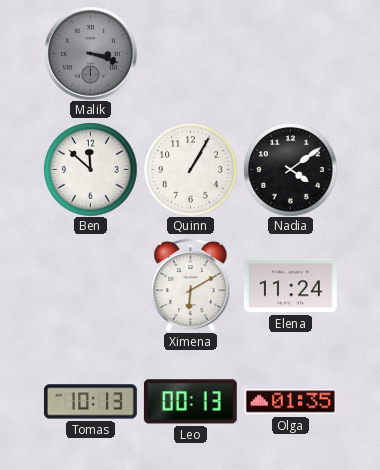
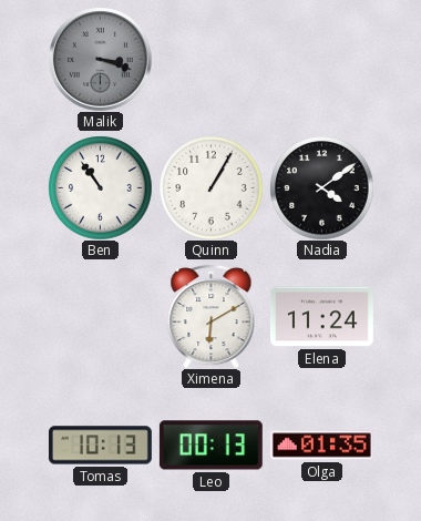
Ben: 11:52 -> 10:54 (100, 187)
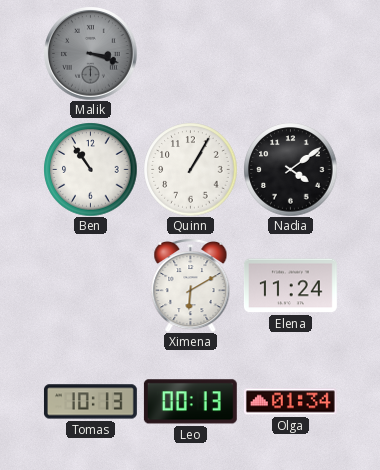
Olga: 01:35 -> 01:34 (290, 402)
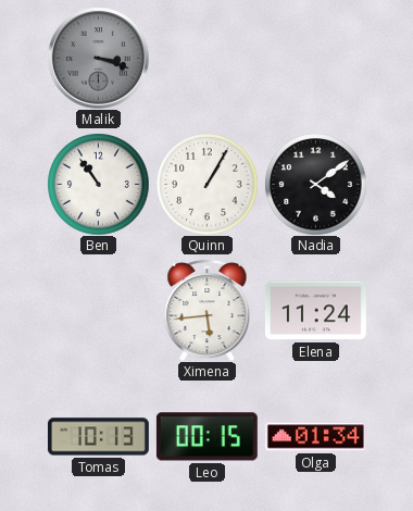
Ximena: 6:10 -> 5:44 (208, 310)
Leo: 00:13 -> 00:15 (206, 437)
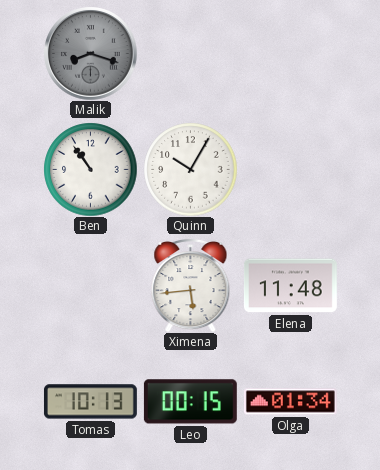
Malik: 3:18 -> 8:18 (90, 53)
Quinn: 1:05 -> 10:05 (190, 169)
Nadia: 4:09 -> none (315, 184)
Elena: 11:24 -> 11:48 (290, 286)
